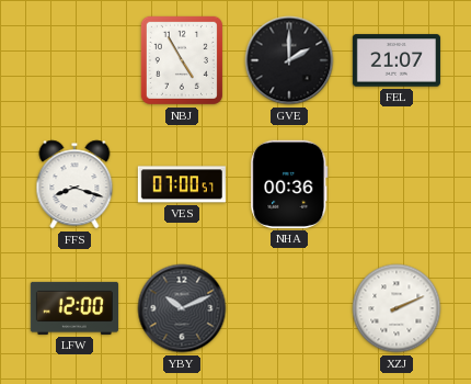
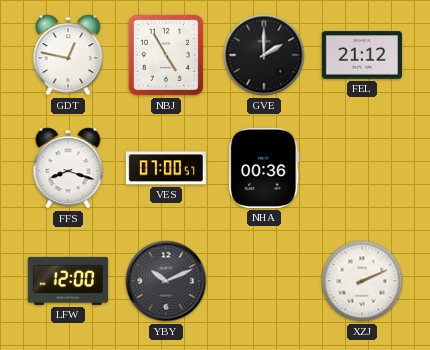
GDT: none -> 12:47 (68, 55)
FEL: 21:07 -> 21:12 (362, 55)
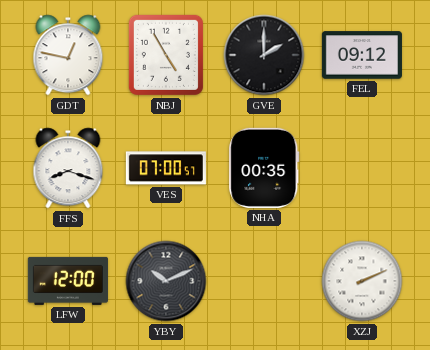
FEL: 21:12 -> 09:12 (362, 55)
NHA: 00:36 -> 00:35 (264, 168)
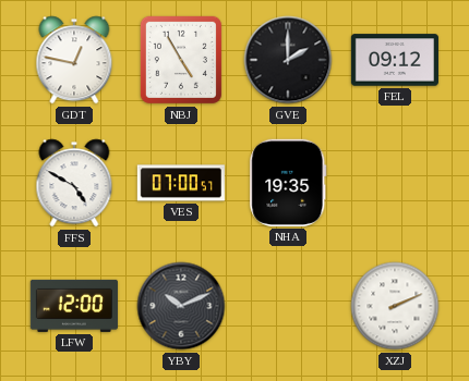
FFS: 8:18 -> 4:50 (74, 183)
NHA: 00:35 -> 19:35 (288, 183)
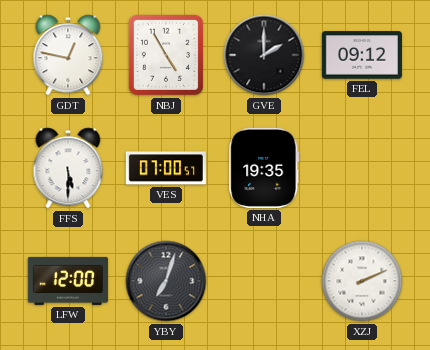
FFS: 4:50 -> 5:30 (68, 168)
YBY: 10:11 -> 7:03 (166, 281)
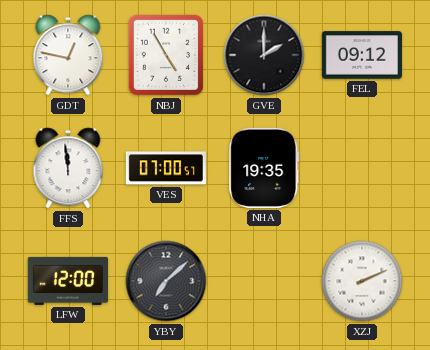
FFS: 5:30 -> 11:59 (68, 168)
YBY: 7:03 -> 7:08 (166, 281)
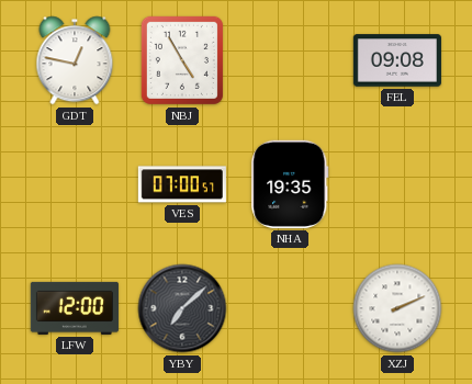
GVE: 2:00 -> none (264, 55)
FEL: 09:12 -> 09:08 (397, 60)
FFS: 11:59 -> none (68, 168)
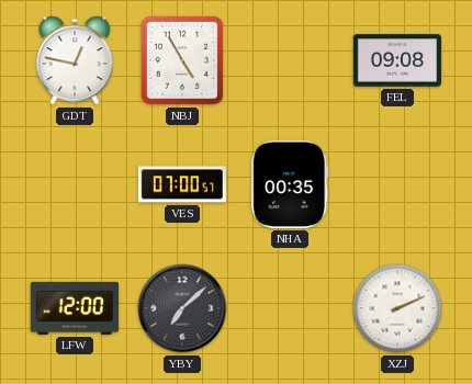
NHA: 19:35 -> 00:35 (290, 184)
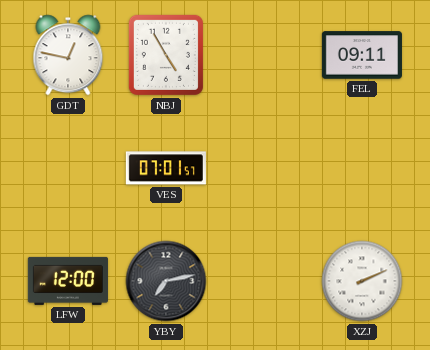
FEL: 09:08 -> 09:11 (362, 55)
VES: 07:00 -> 07:01 (166, 168)
NHA: 00:35 -> none (290, 184)
YBY: 7:08 -> 7:13 (166, 281)
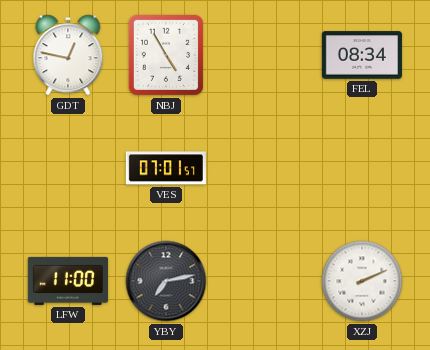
FEL: 09:11 -> 08:34 (362, 55)
LFW: 12:00 -> 11:00 (68, 281)
